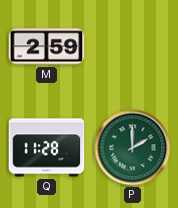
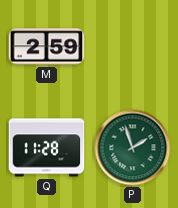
P: 2:00 -> 1:57 (133, 148)
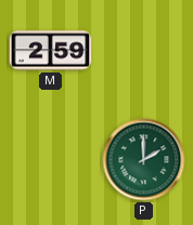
Q: 11:28 -> none (47, 148)
P: 1:57 -> 2:00 (144, 160)
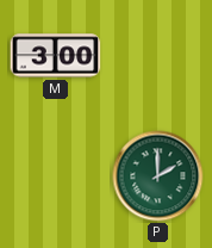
M: 2:59 -> 3:00 (56, 56)
